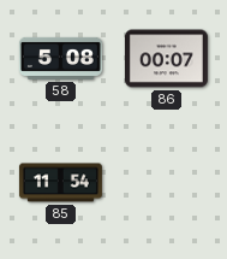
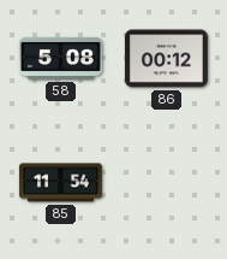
86: 00:07 -> 00:12 (166, 59)
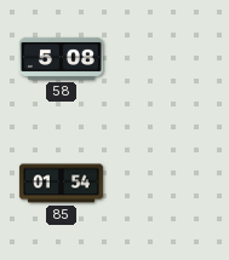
86: 00:12 -> none (166, 59)
85: 11:54 -> 01:54 (61, 184)
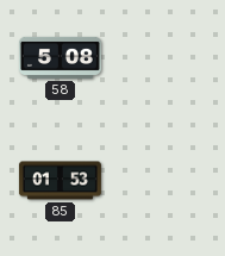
85: 01:54 -> 01:53 (60, 181)
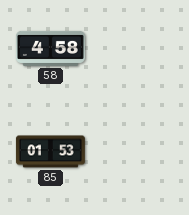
58: 5:08 -> 4:58 (50, 48)
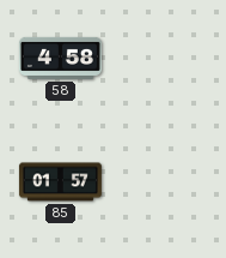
85: 01:53 -> 01:57 (60, 182)
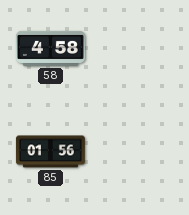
85: 01:57 -> 01:56 (50, 152)
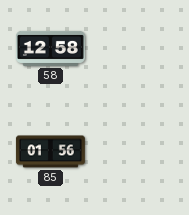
58: 4:58 -> 12:58 (50, 48)
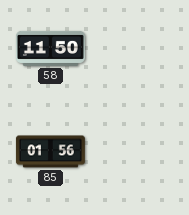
58: 12:58 -> 11:50 (50, 48)
